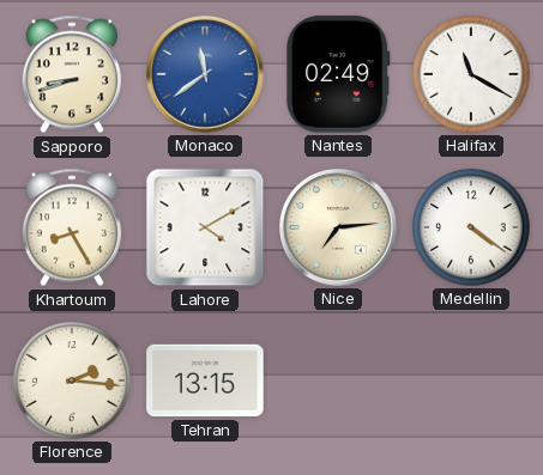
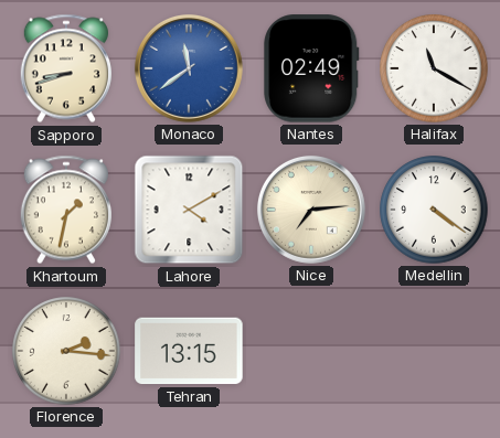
Khartoum: 8:25 -> 1:32 (66, 210)
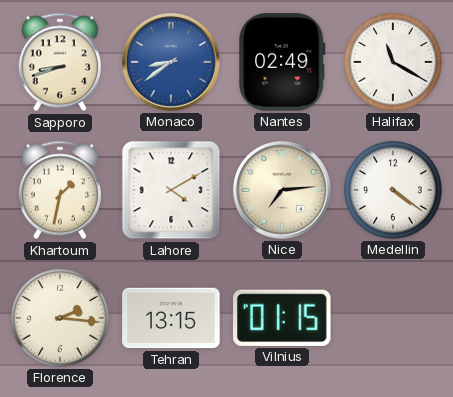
Monaco: 11:39 -> 8:39 (171, 62)
Vilnius: none -> 01:15 (283, 318)
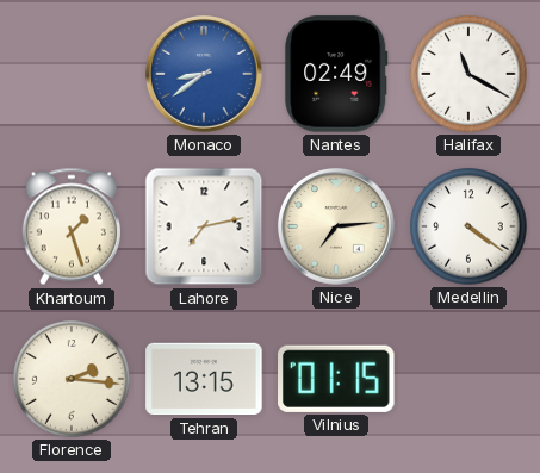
Sapporo: 8:42 -> none (60, 62)
Khartoum: 1:32 -> 1:27 (72, 226)
Lahore: 4:10 -> 7:13 (204, 226)
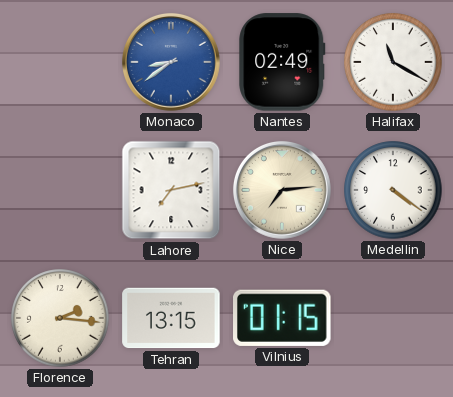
Khartoum: 1:27 -> none (72, 226)
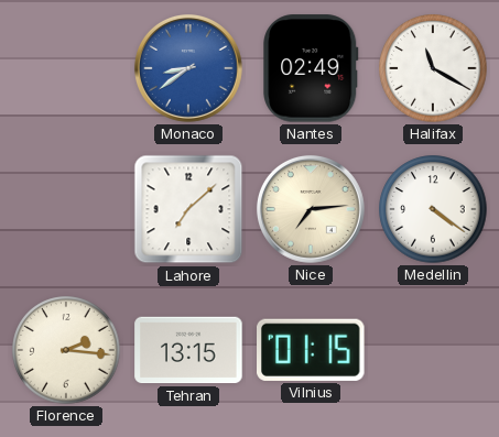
Lahore: 7:13 -> 7:08 (188, 209)
